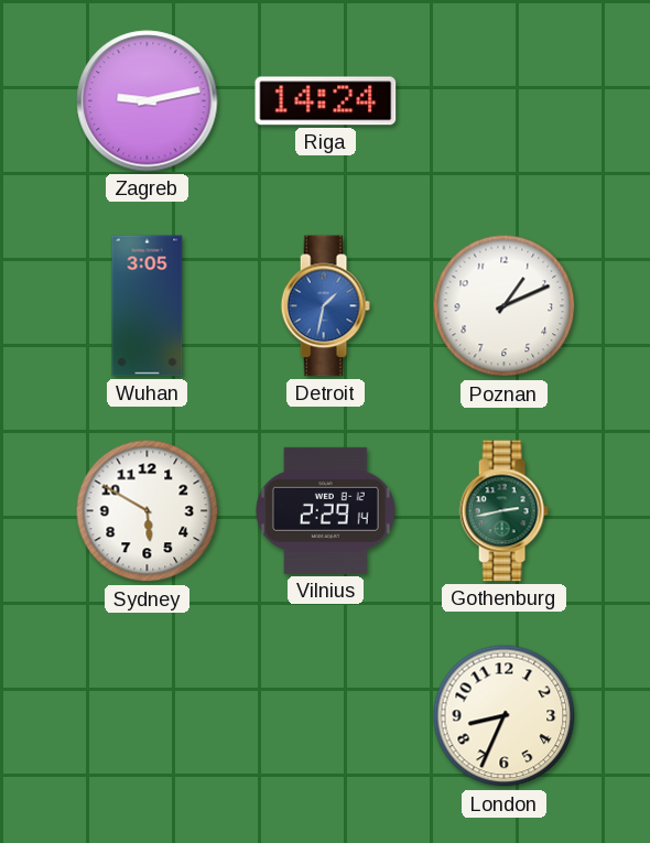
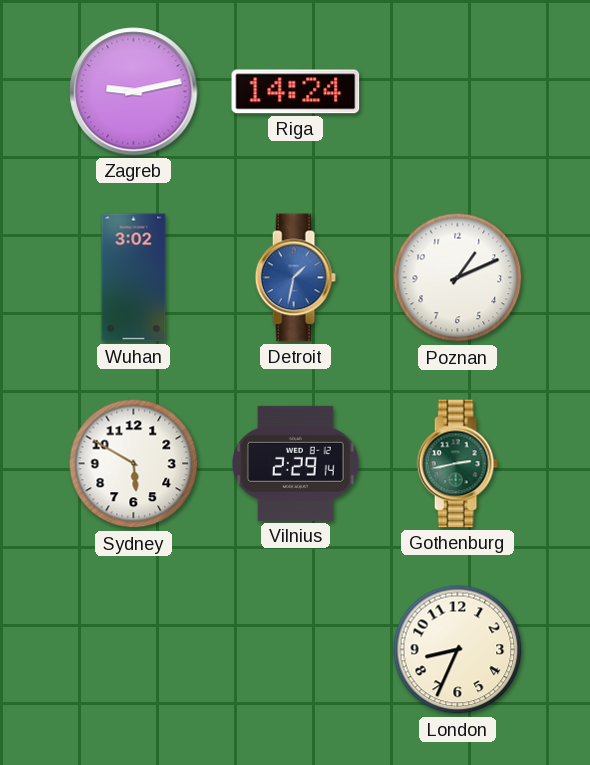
Wuhan: 3:05 -> 3:02 (134, 278)
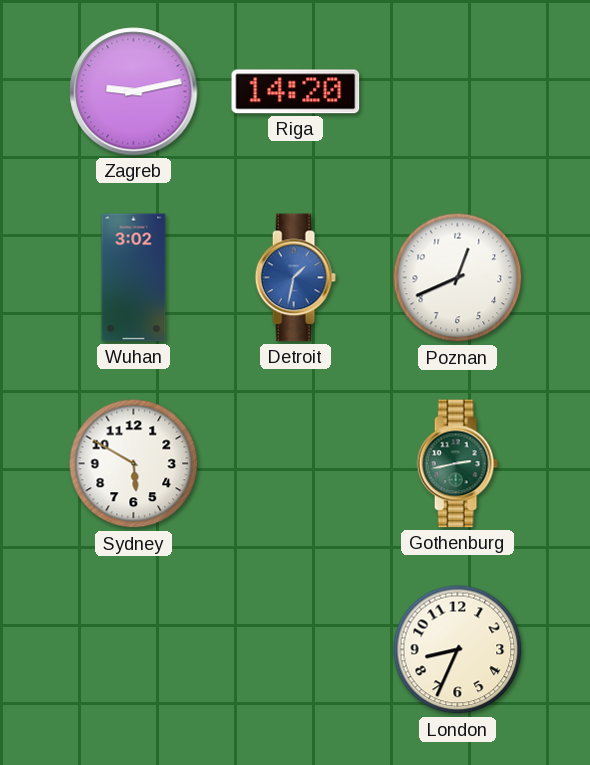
Riga: 14:24 -> 14:20 (296, 92)
Poznan: 1:11 -> 12:41 (458, 278)
Vilnius: 2:29 -> none (296, 463)
